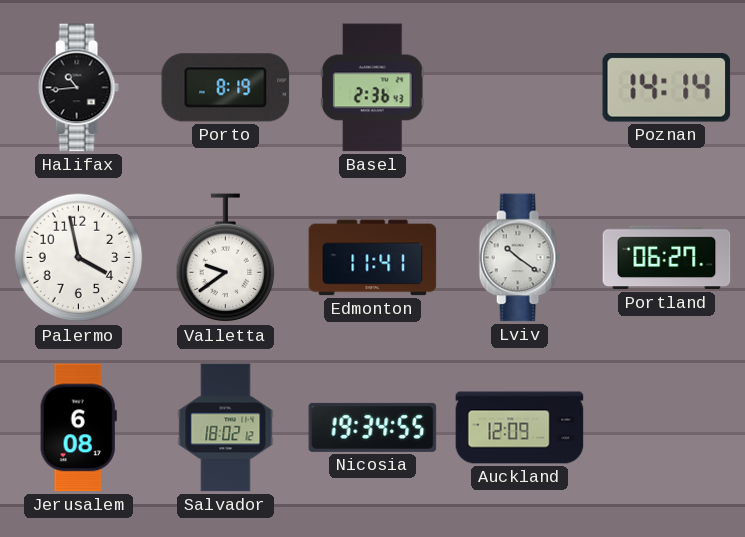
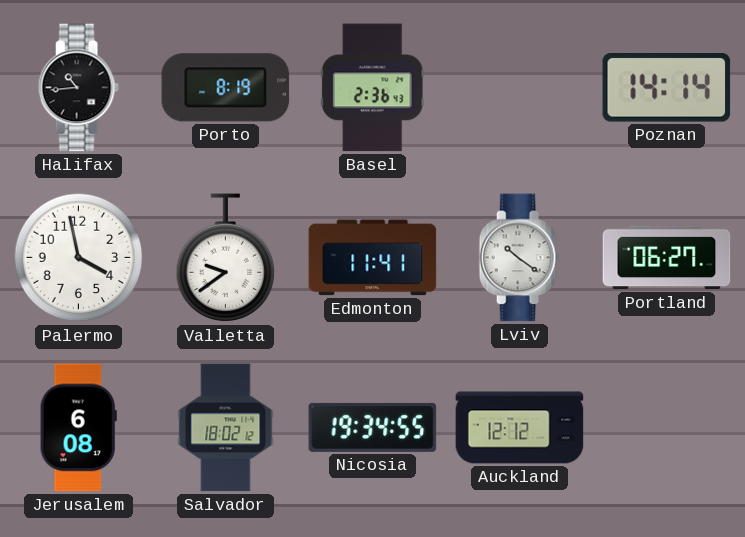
Auckland: 12:09 -> 12:12 (520, 428)
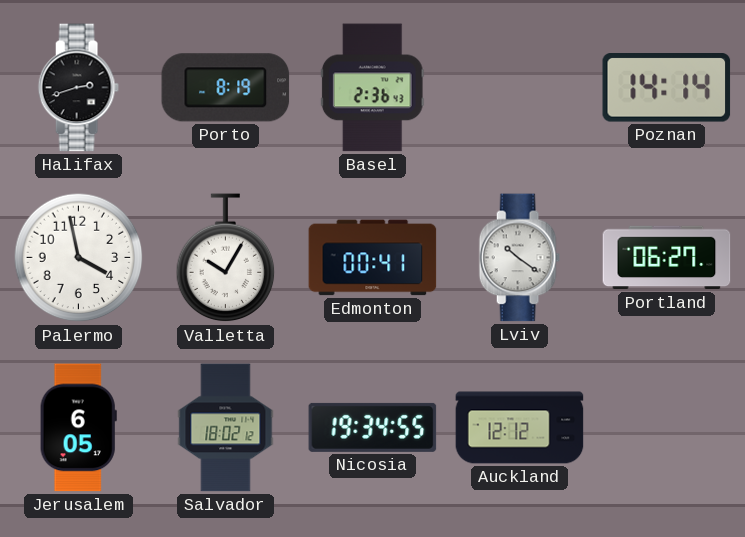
Halifax: 10:44 -> 2:42 (78, 88)
Valletta: 9:39 -> 10:05 (226, 258)
Edmonton: 11:41 -> 00:41 (373, 258)
Jerusalem: 6:08 -> 6:05 (78, 428)
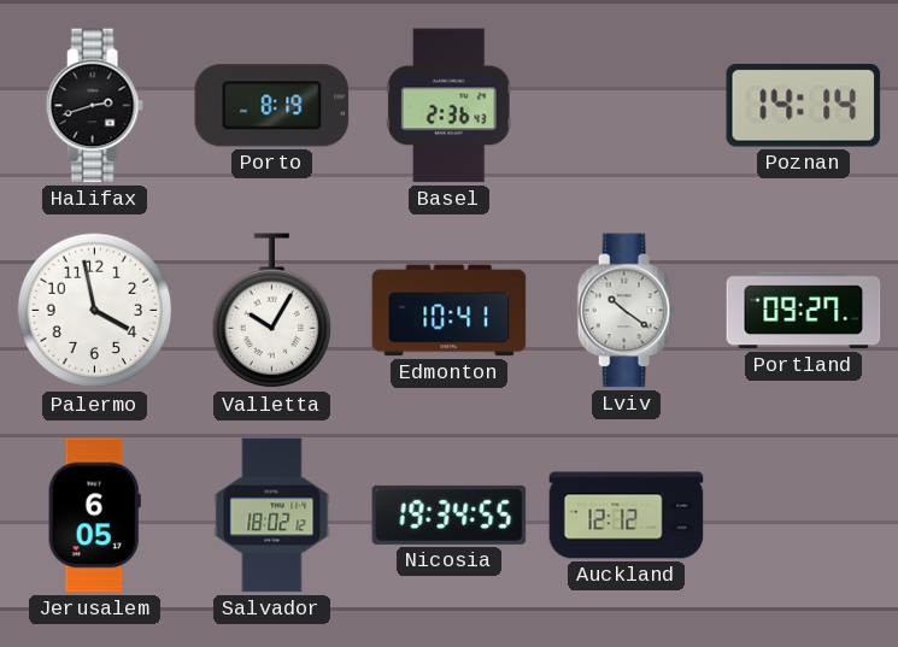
Edmonton: 00:41 -> 10:41 (450, 311)
Portland: 06:27 -> 09:27 (804, 311)
